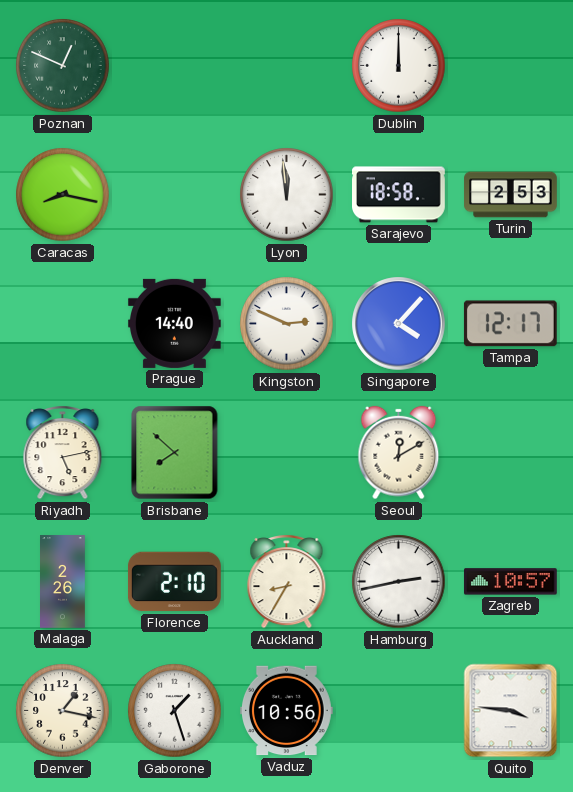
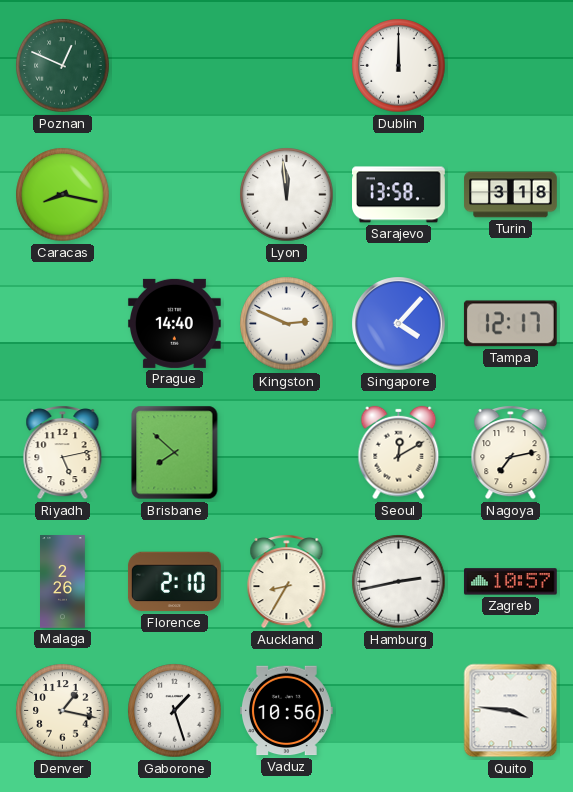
Sarajevo: 18:58 -> 13:58 (399, 195)
Turin: 2:53 -> 3:18 (511, 195)
Nagoya: none -> 7:13 (511, 453)
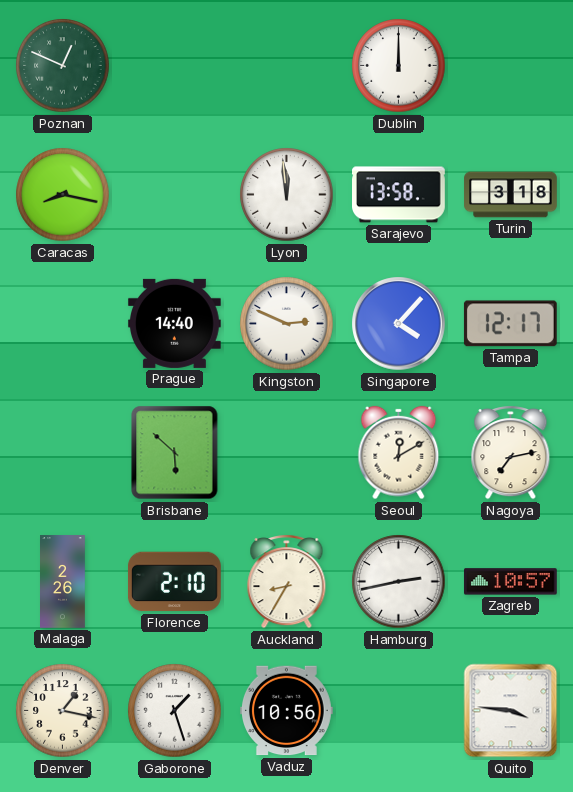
Riyadh: 5:13 -> none (63, 453)
Brisbane: 7:52 -> 5:52 (175, 453)
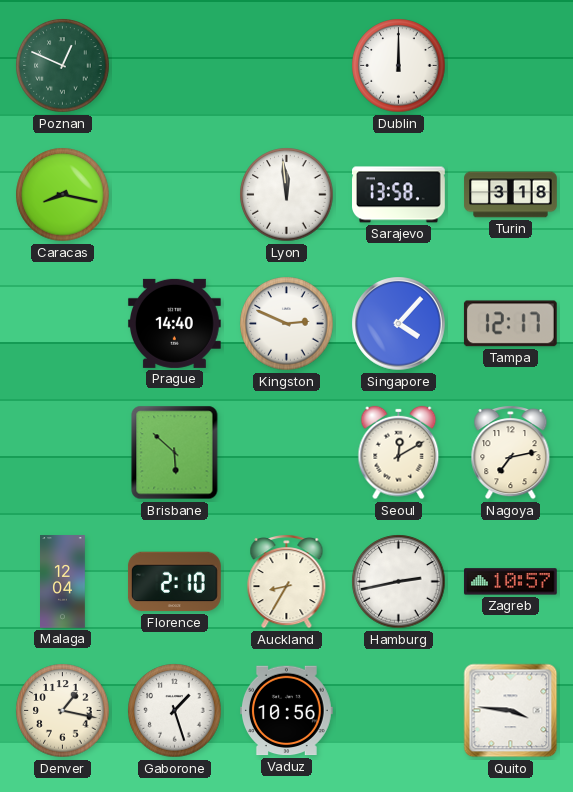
Malaga: 2:26 -> 12:04 (63, 582)
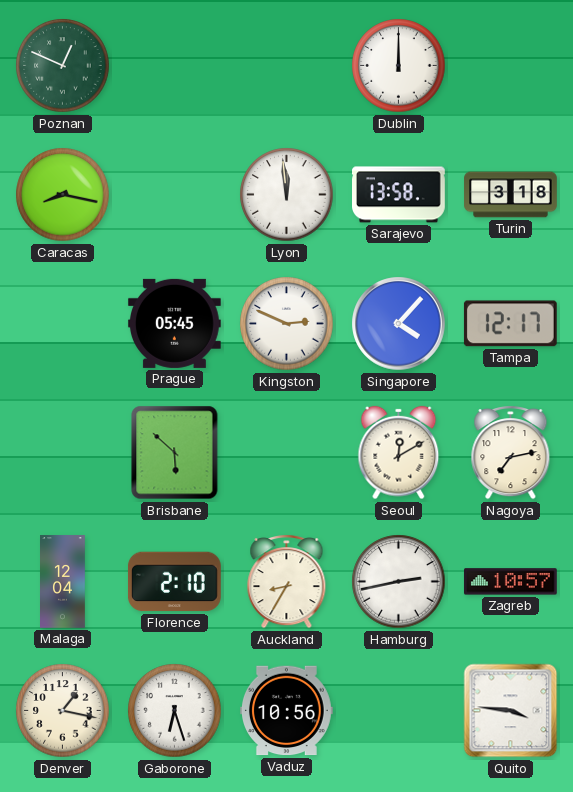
Prague: 14:40 -> 05:45 (174, 323)
Gaborone: 1:27 -> 6:27 (175, 711)
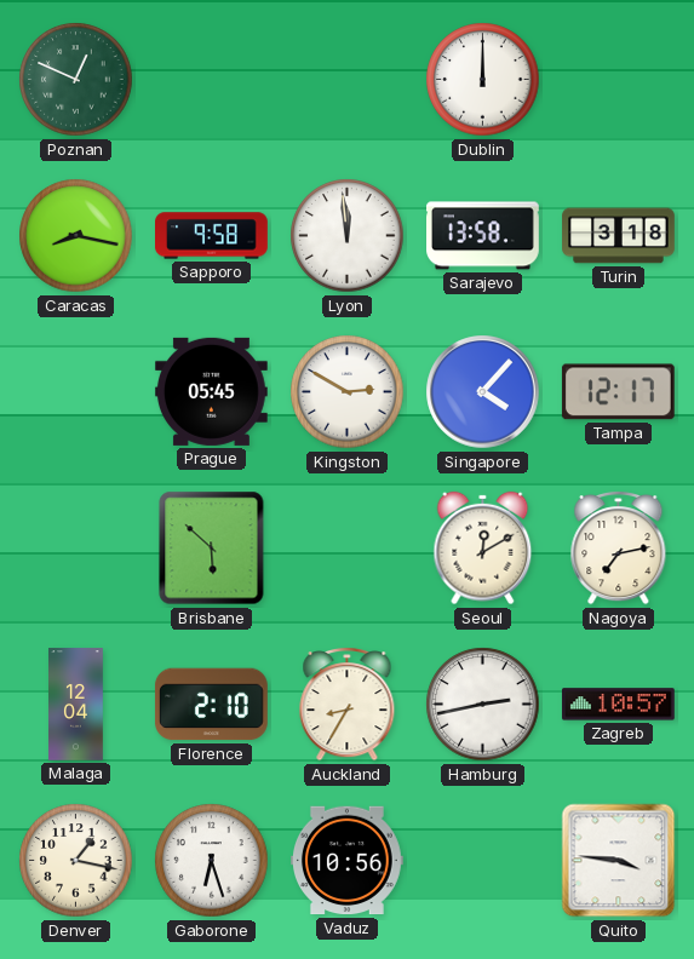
Sapporo: none -> 9:58 (212, 236)
Kingston: 2:49 -> 2:50 (348, 392)
